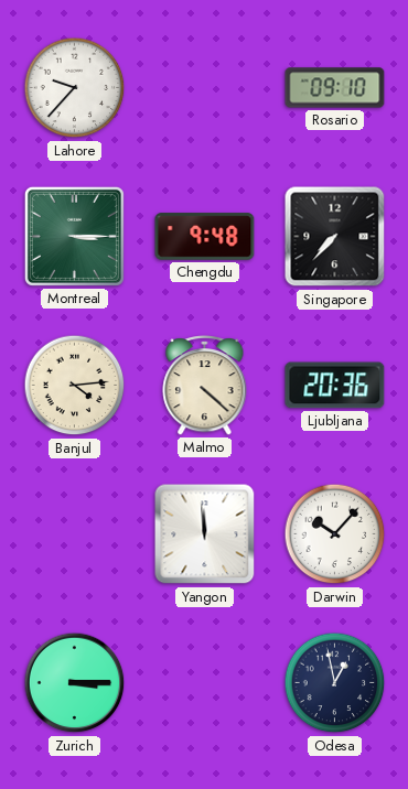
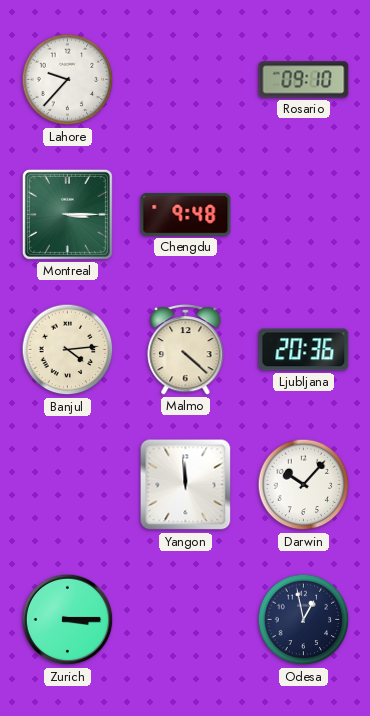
Singapore: 7:37 -> none (335, 237)
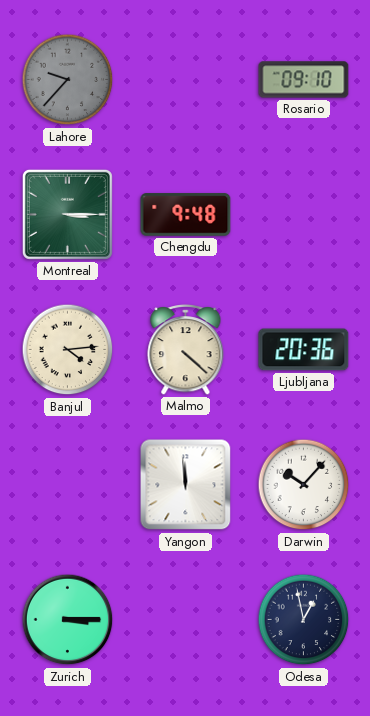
Lahore dial: white -> grey (68, 80)
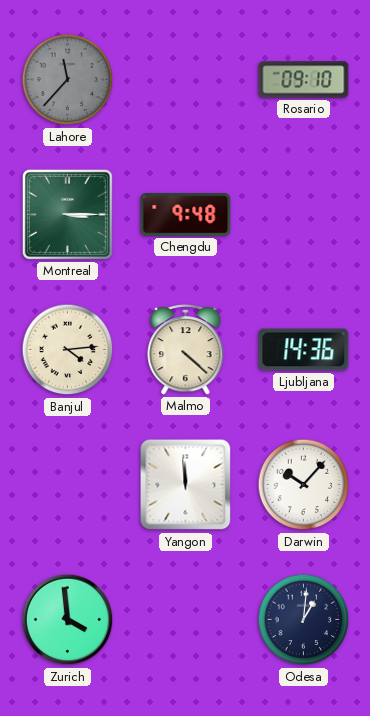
Lahore: 9:37 -> 11:37 (68, 80)
Ljubljana: 20:36 -> 14:36 (304, 350)
Zurich: 3:15 -> 3:59 (68, 620)
Odesa: 12:58 -> 1:01 (304, 620)
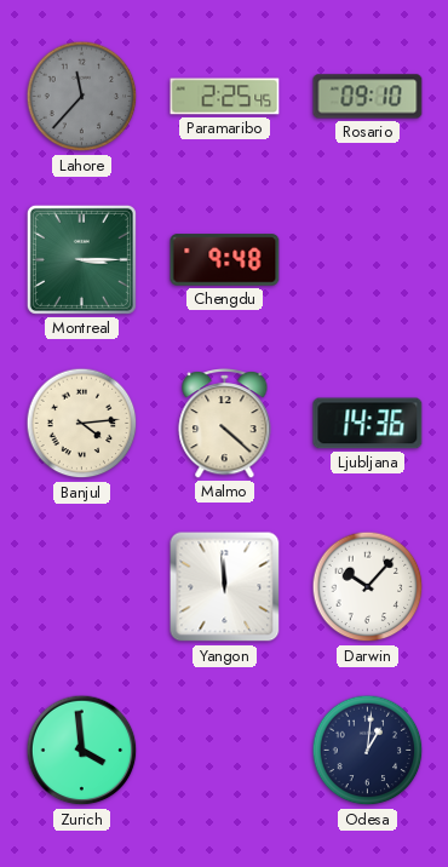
Paramaribo: none -> 2:25 (225, 97)
